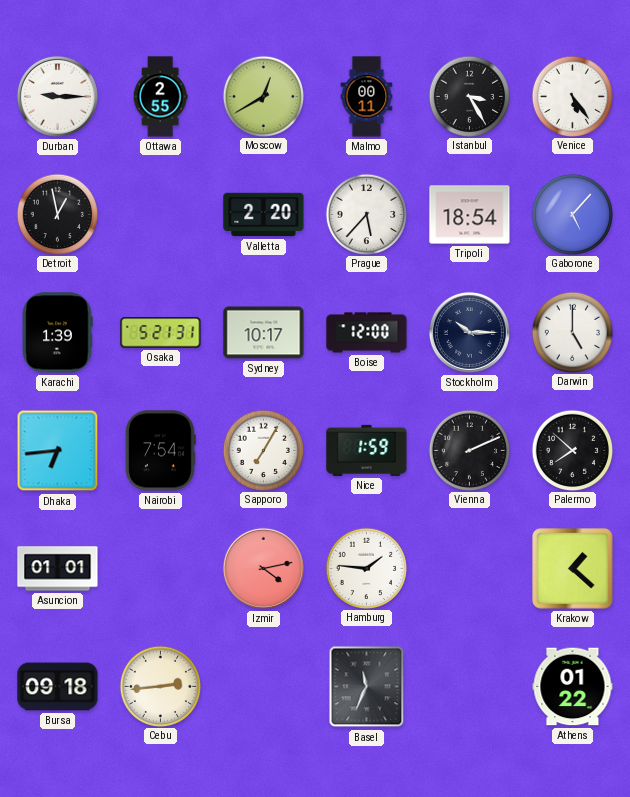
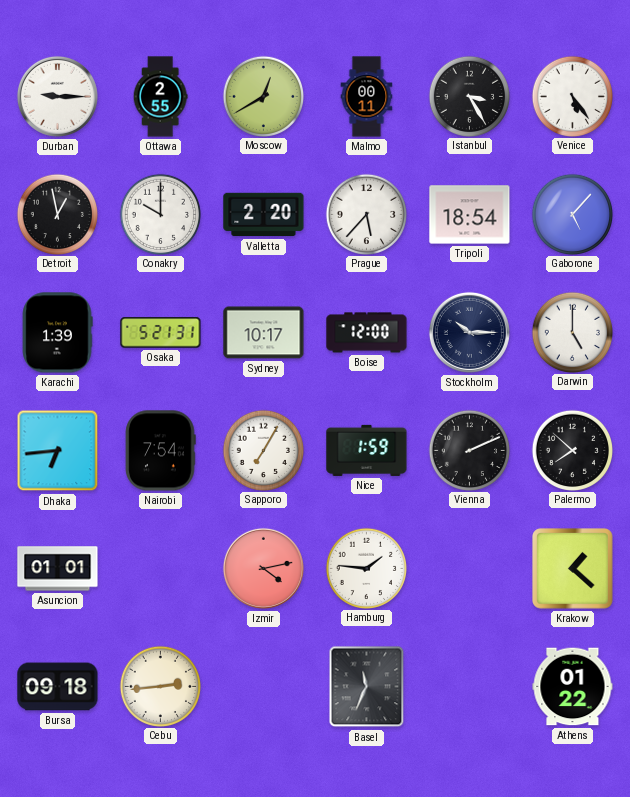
Conakry: none -> 10:00 (160, 214)
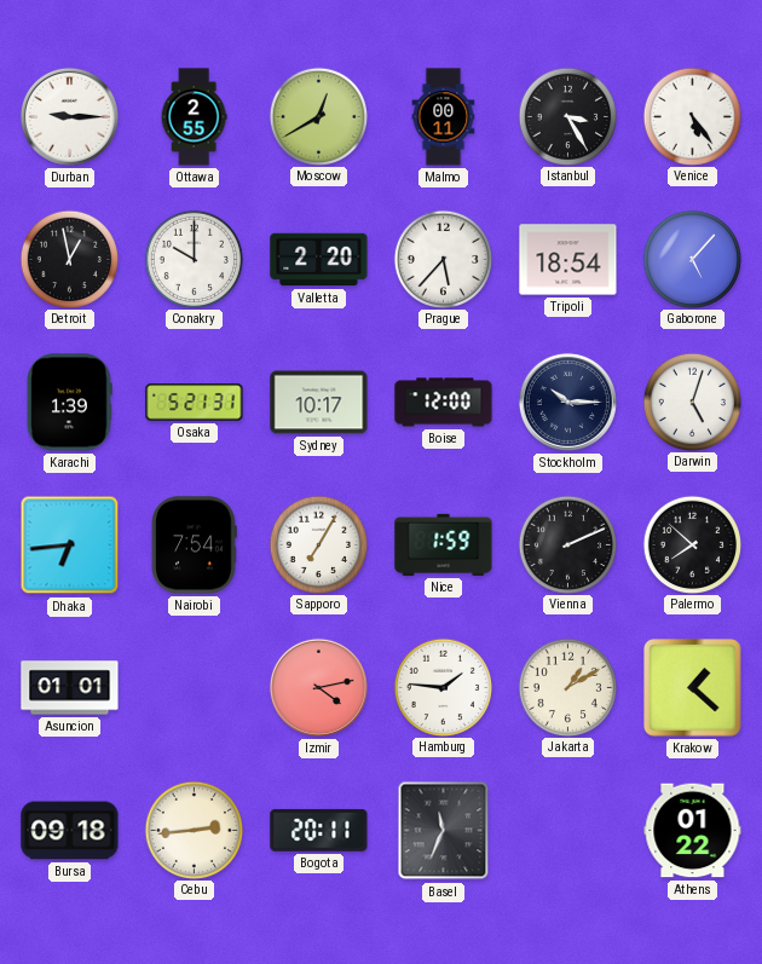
Darwin: 5:00 -> 5:03 (692, 402)
Jakarta: none -> 1:10 (567, 687)
Bogota: none -> 20:11 (319, 830)
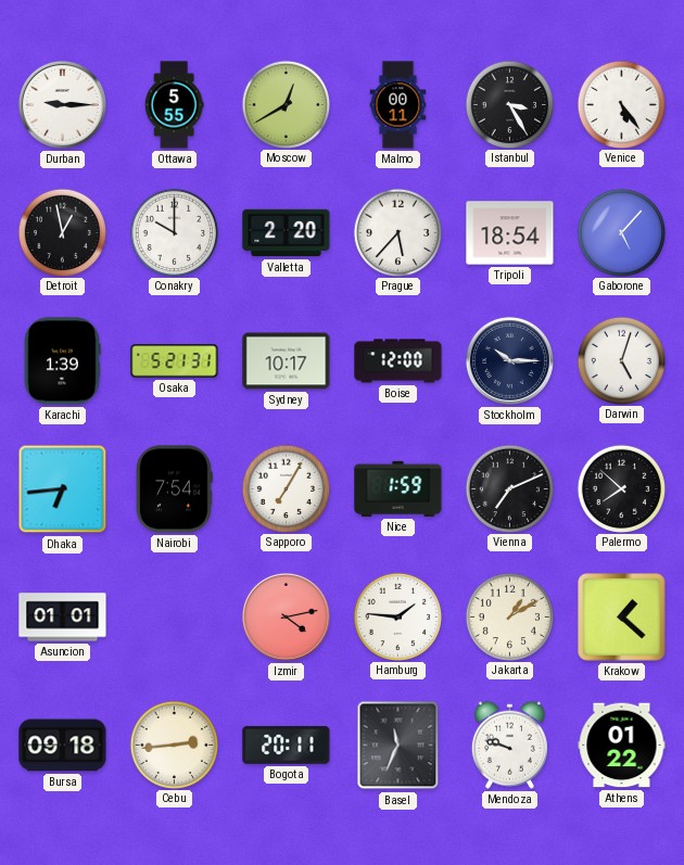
Ottawa: 2:55 -> 5:55 (174, 105)
Vienna: 2:11 -> 7:11 (509, 488)
Mendoza: none -> 9:48 (509, 745)
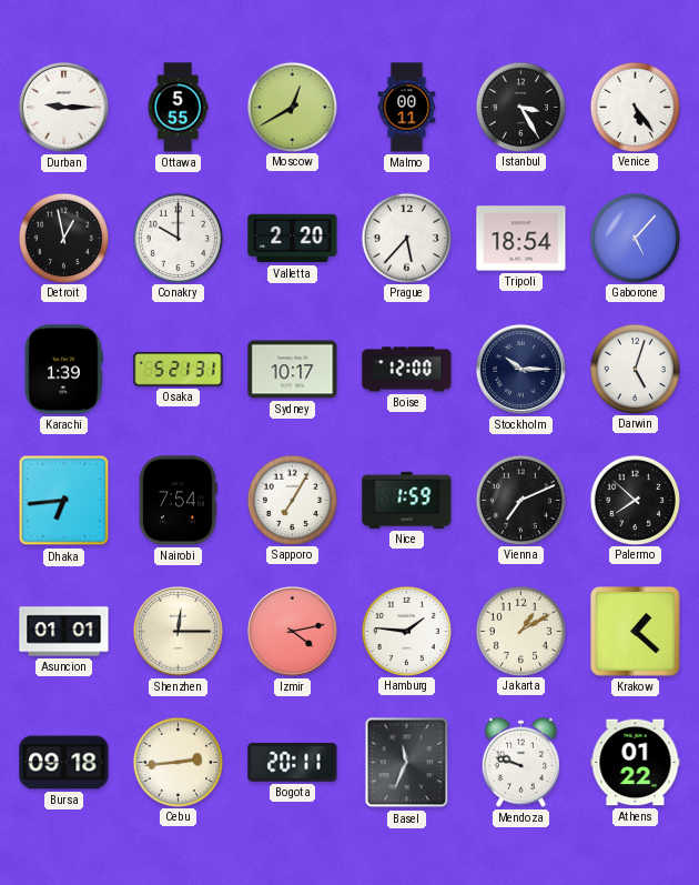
Shenzhen: none -> 12:15 (178, 631)
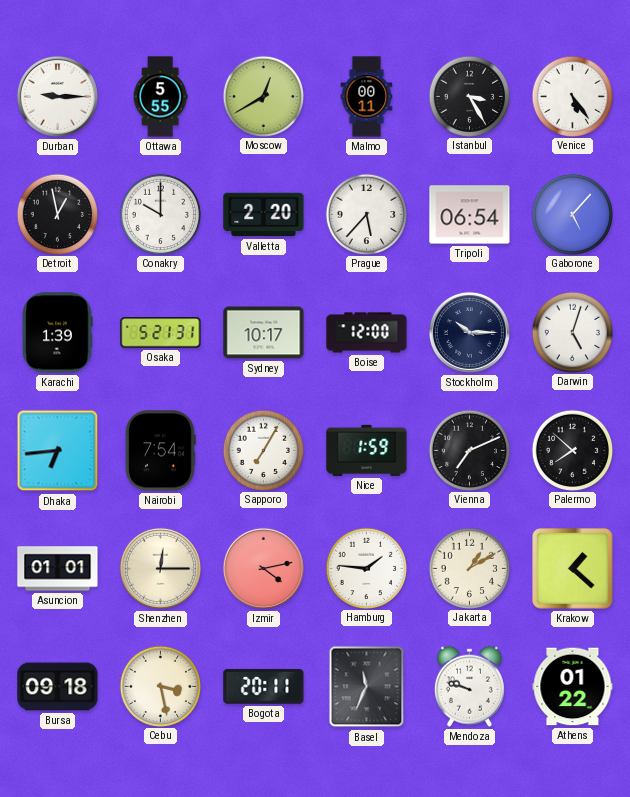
Tripoli: 18:54 -> 06:54 (470, 215)
Cebu: 2:44 -> 3:28 (160, 686)
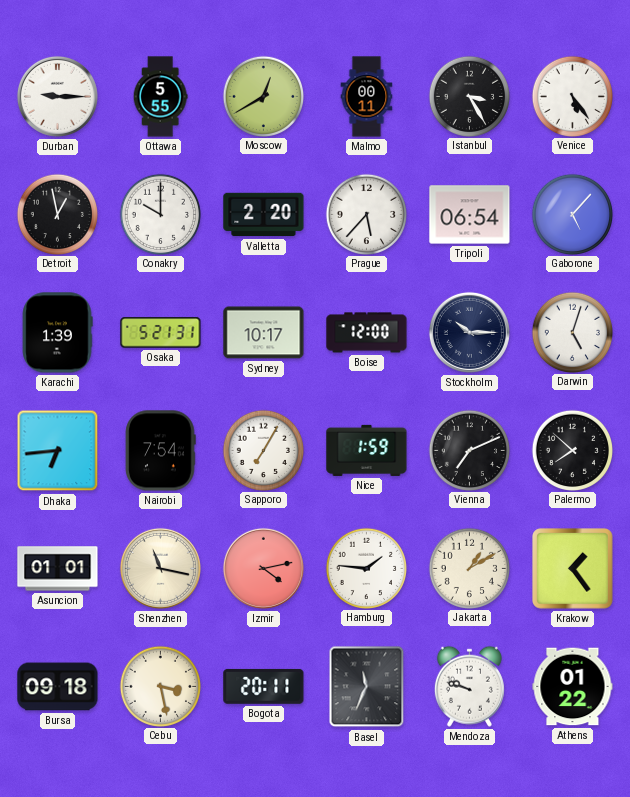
Shenzhen: 12:15 -> 11:17 (160, 568)
Krakow: 1:22 -> 1:24 (573, 569)
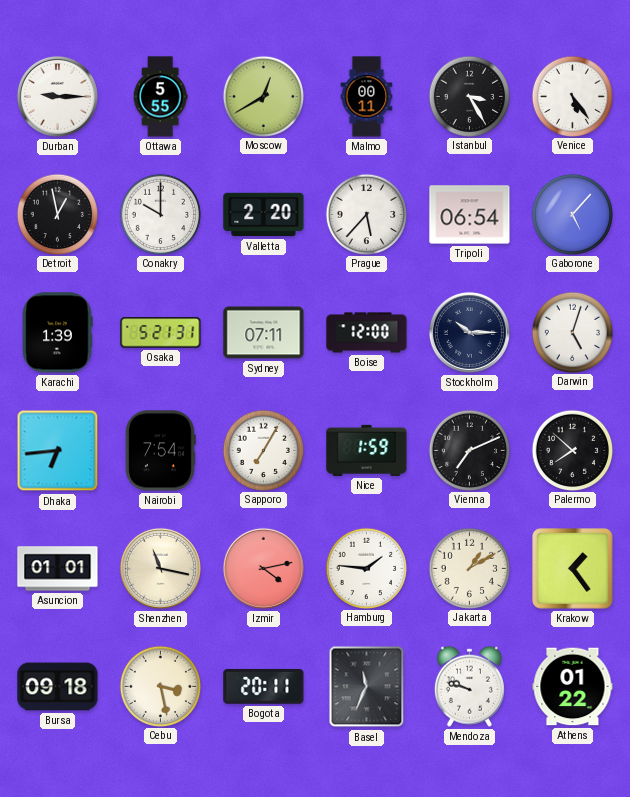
Sydney: 10:17 -> 07:11 (264, 333)
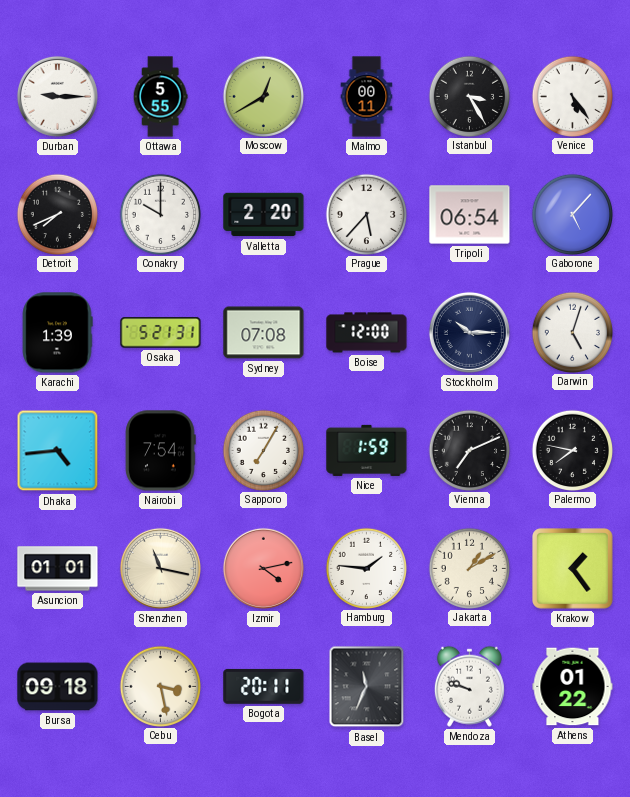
Detroit: 12:58 -> 7:41 (57, 214)
Sydney: 07:11 -> 07:08 (264, 333)
Dhaka: 6:44 -> 4:44 (58, 451)
Palermo: 7:52 -> 7:47 (572, 450)
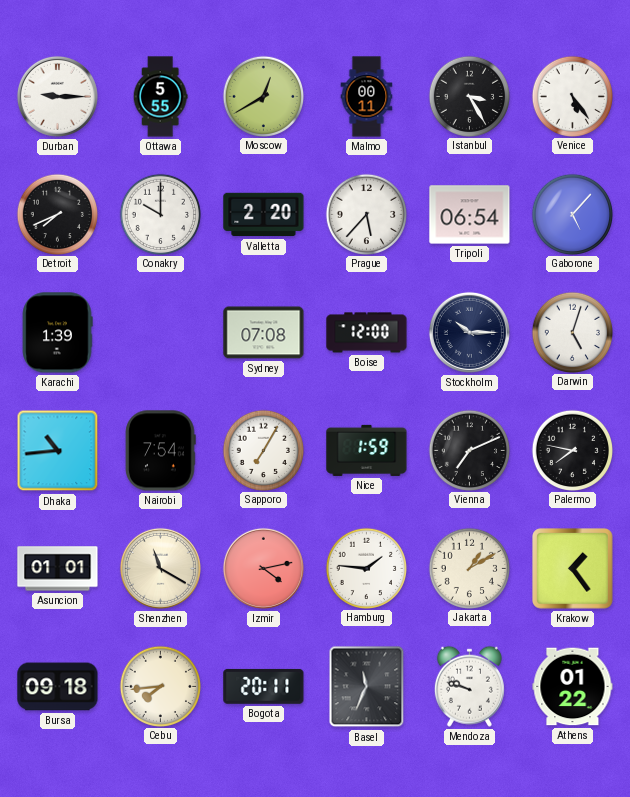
Osaka: 5:21 -> none (161, 333)
Dhaka: 4:44 -> 10:44 (58, 451)
Shenzhen: 11:17 -> 11:20 (160, 568)
Cebu: 3:28 -> 7:44 (160, 686)
